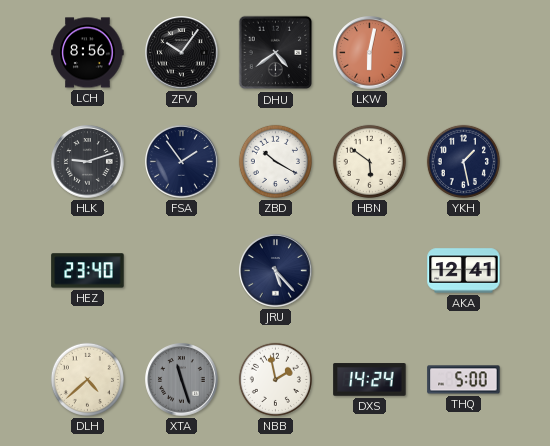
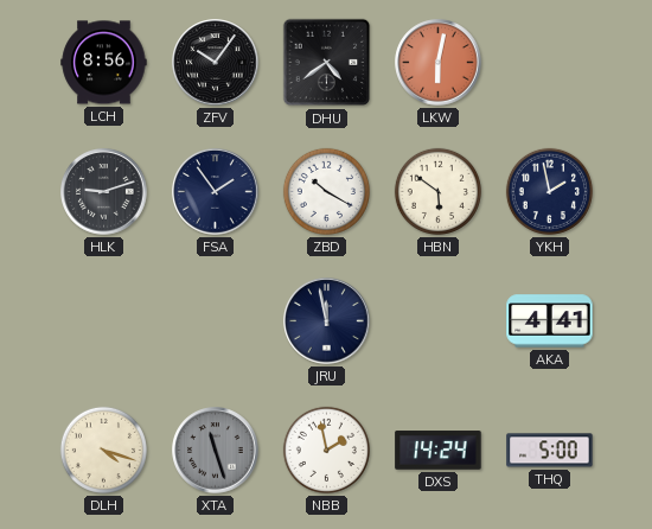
YKH: 1:28 -> 1:58 (549, 191)
HEZ: 23:40 -> none (88, 271)
JRU: 5:23 -> 11:58 (327, 321)
AKA: 12:41 -> 4:41 (550, 321)
DLH: 4:38 -> 4:18 (103, 450)
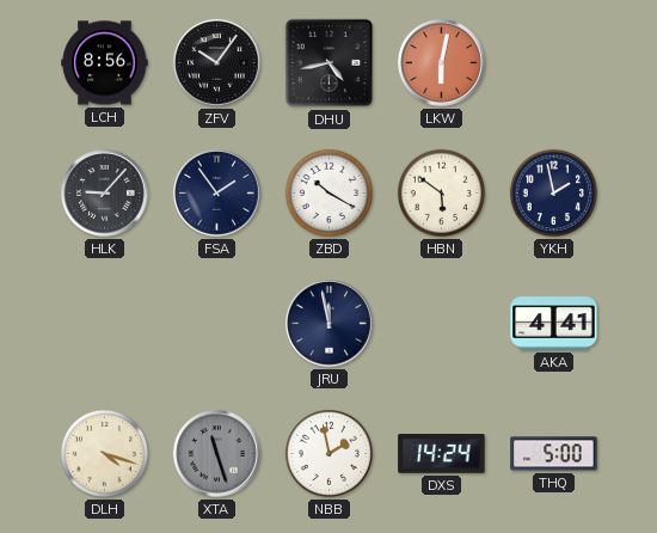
DHU: 4:39 -> 4:43 (330, 63)
HLK: 9:12 -> 9:07 (105, 194)
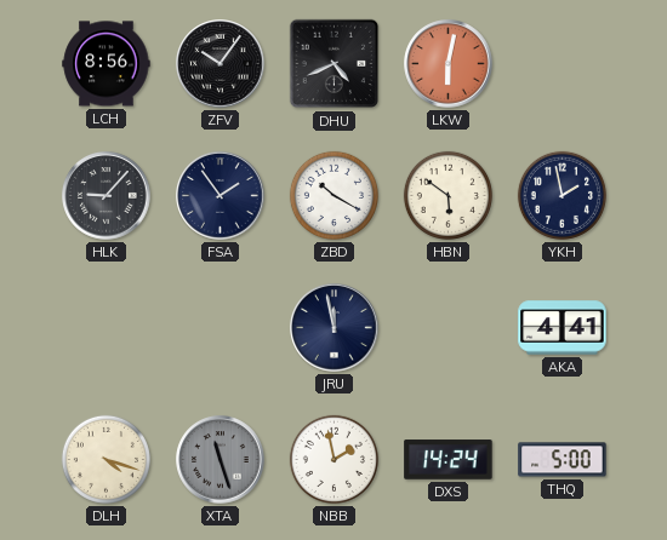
DHU: 4:43 -> 4:41 (335, 64)
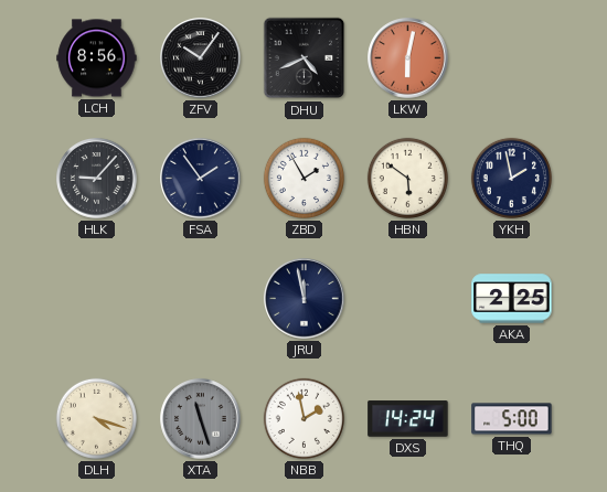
ZBD: 10:20 -> 1:55 (303, 178)
AKA: 4:41 -> 2:25 (512, 299)
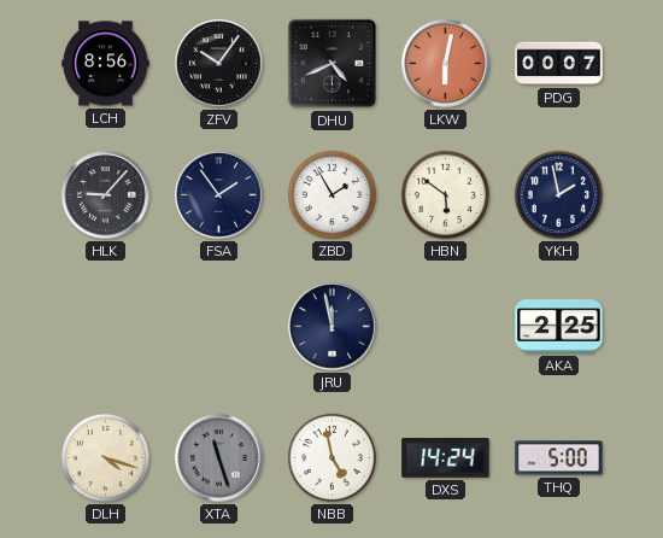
PDG: none -> 00:07 (559, 64)
NBB: 1:58 -> 4:58 (331, 457)
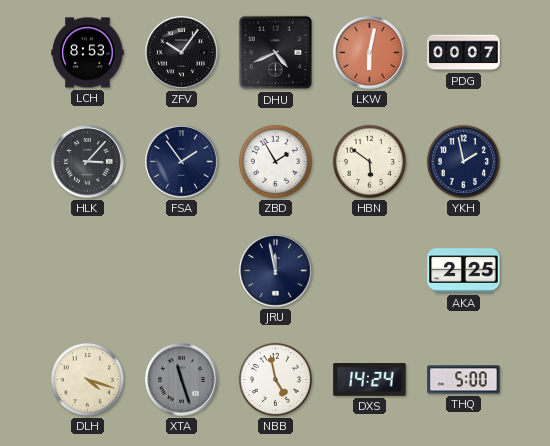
LCH: 8:56 -> 8:53 (88, 53)
HLK: 9:07 -> 3:07 (88, 162)
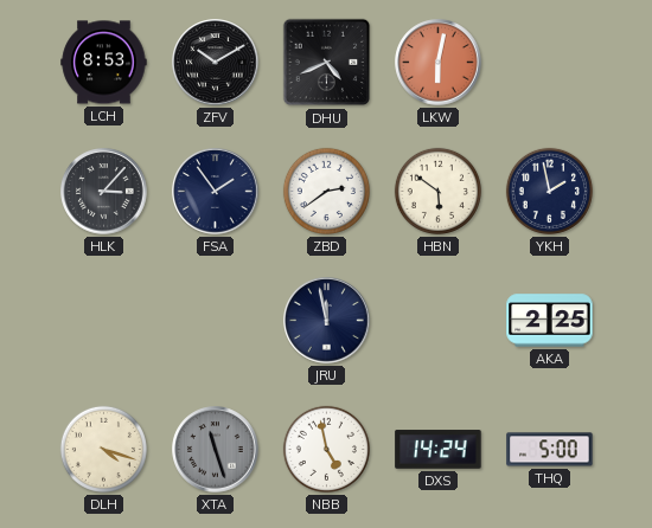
ZFV: 10:06 -> 10:10 (216, 63)
PDG: 00:07 -> none (464, 53)
ZBD: 1:55 -> 2:39 (326, 191)
